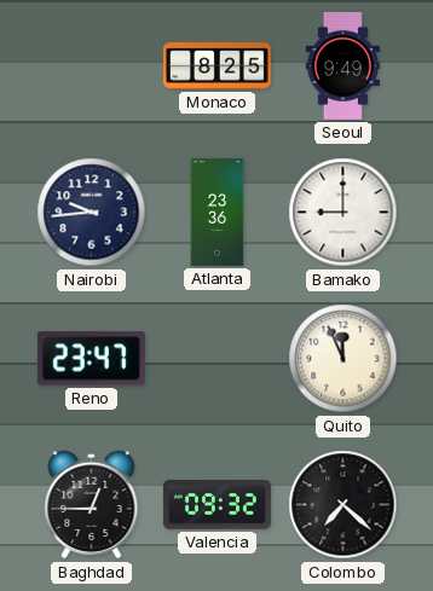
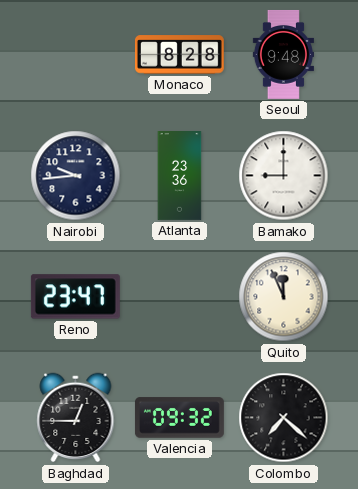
Monaco: 8:25 -> 8:28 (179, 55)
Seoul: 9:49 -> 9:48 (283, 54)
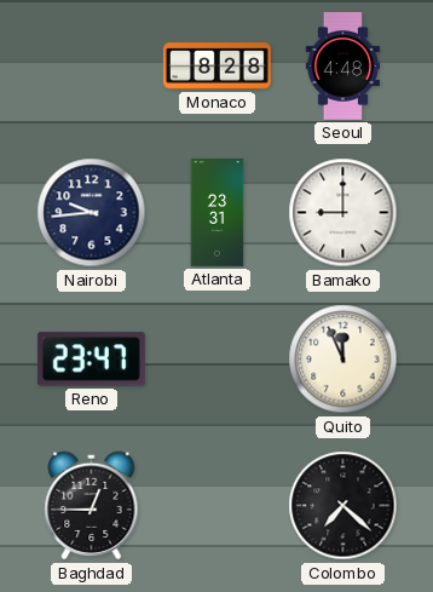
Seoul: 9:48 -> 4:48 (342, 65)
Atlanta: 23:36 -> 23:31 (218, 213)
Valencia: 09:32 -> none (179, 418)
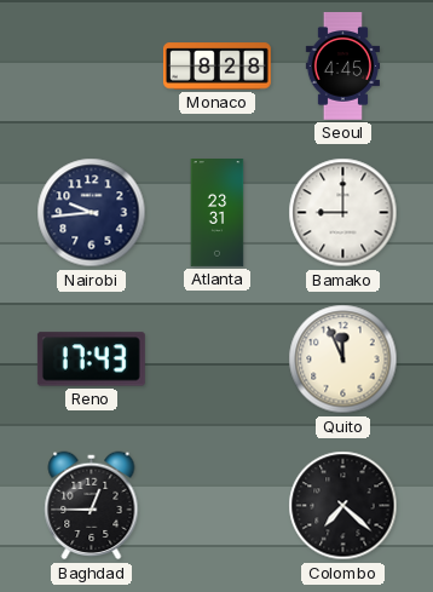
Seoul: 4:48 -> 4:45 (342, 65)
Reno: 23:47 -> 17:43 (91, 360)
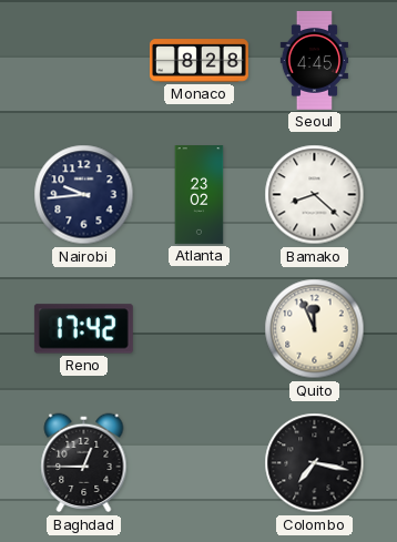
Atlanta: 23:31 -> 23:02 (200, 195)
Bamako: 9:00 -> 8:22 (315, 195)
Reno: 17:43 -> 17:42 (83, 329)
Colombo: 7:22 -> 7:17 (315, 463)
